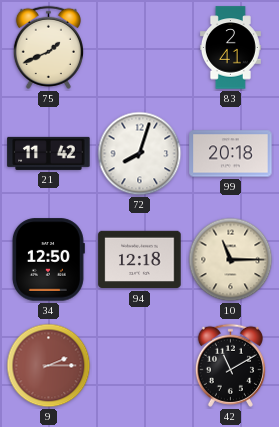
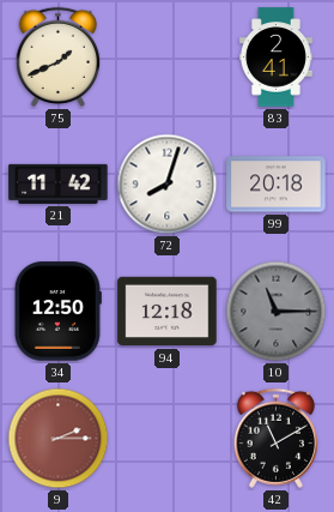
10 dial: cream -> grey (277, 312)
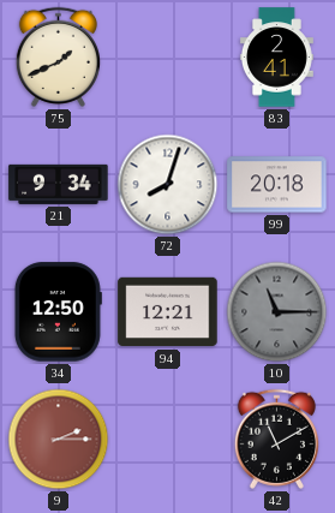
21: 11:42 -> 9:34 (59, 184)
94: 12:18 -> 12:21 (168, 312)
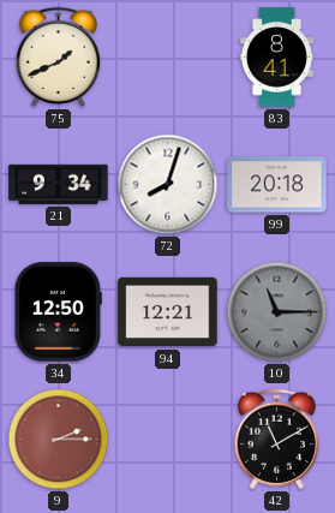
83: 2:41 -> 8:41 (276, 58)
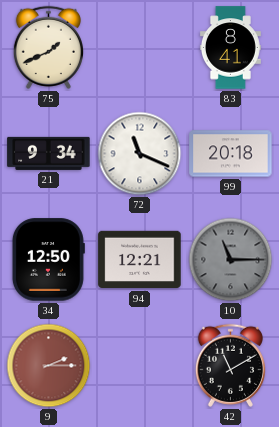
72: 8:03 -> 11:19 (140, 154)
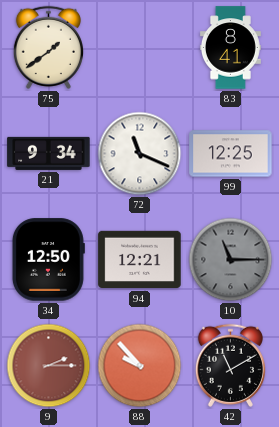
75: 1:41 -> 1:39 (48, 47)
99: 20:18 -> 12:25 (231, 154)
88: none -> 9:53 (140, 366)
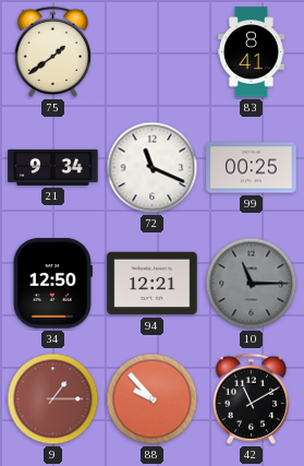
99: 12:25 -> 00:25 (252, 168)
9: 2:15 -> 1:15 (53, 399)
